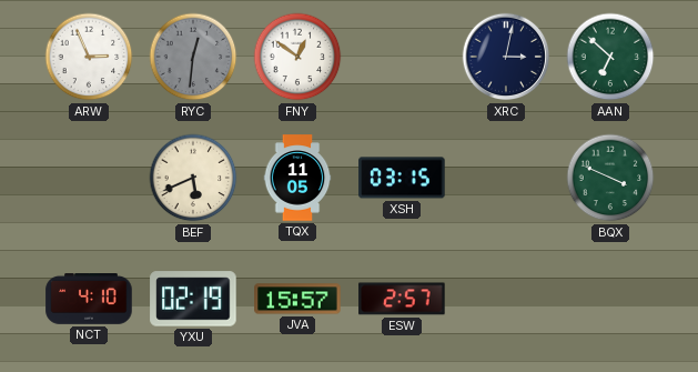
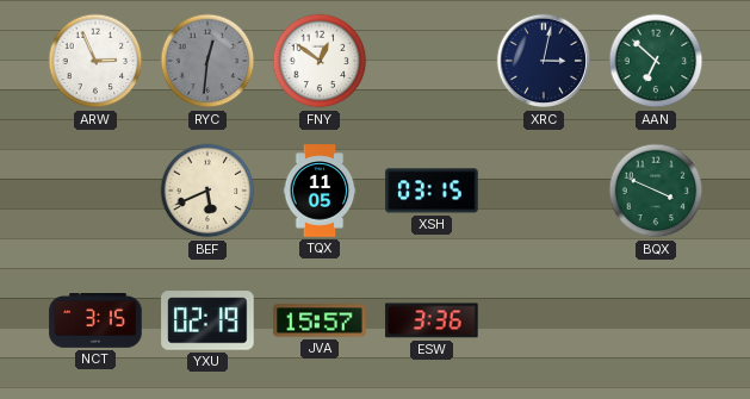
NCT: 4:10 -> 3:15 (95, 322)
ESW: 2:57 -> 3:36 (432, 320)
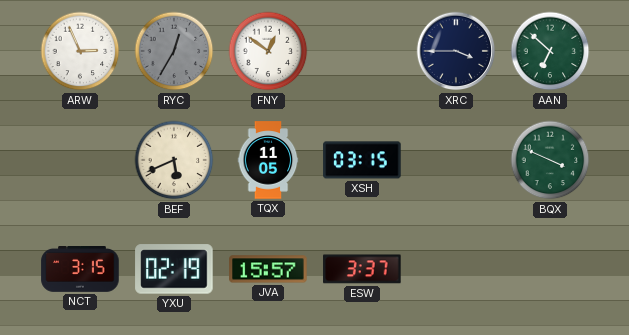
RYC: 12:31 -> 12:35 (174, 51)
XRC: 3:02 -> 3:45 (456, 51)
ESW: 3:36 -> 3:37 (362, 269)
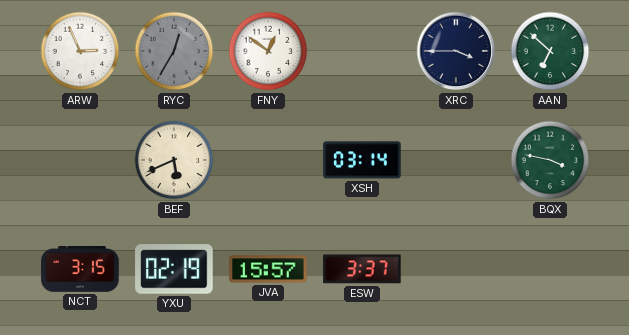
TQX: 11:05 -> none (268, 160)
XSH: 03:15 -> 03:14 (362, 160)
BQX: 3:49 -> 3:47 (550, 160)
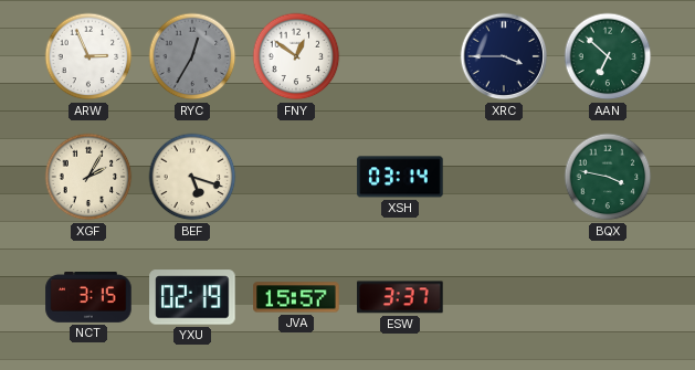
XGF: none -> 2:05 (88, 177)
BEF: 5:41 -> 5:18 (192, 177)
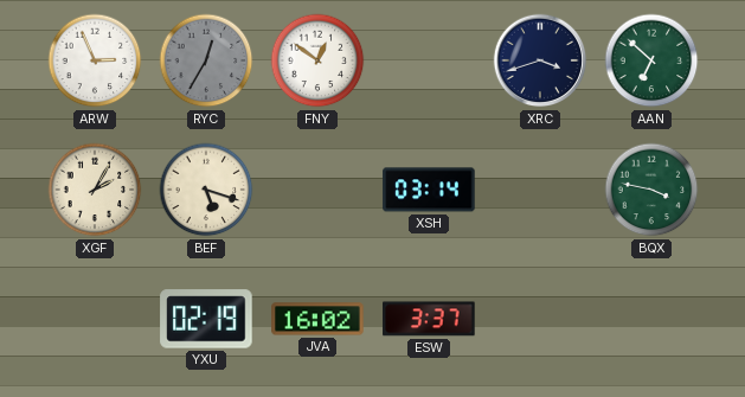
XRC: 3:45 -> 3:42 (540, 60)
NCT: 3:15 -> none (88, 298)
JVA: 15:57 -> 16:02 (317, 319)
